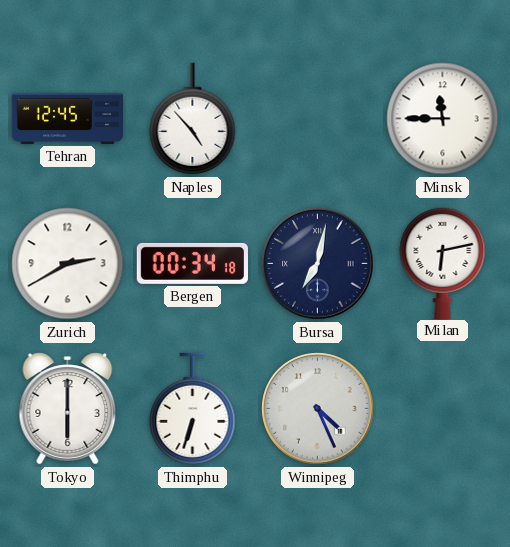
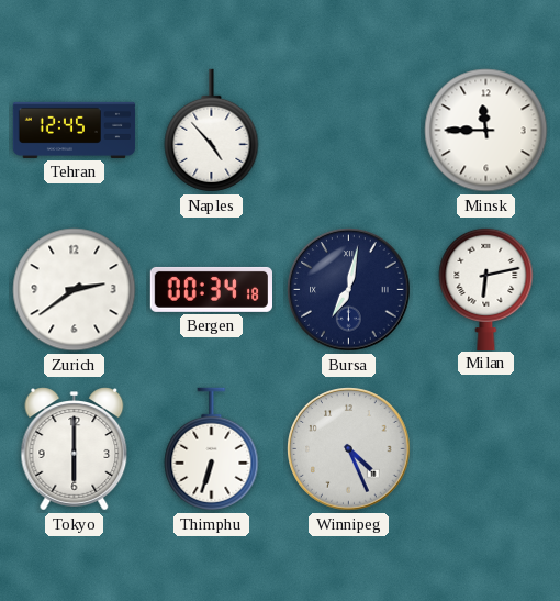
Zurich: 2:40 -> 2:39 (75, 290)
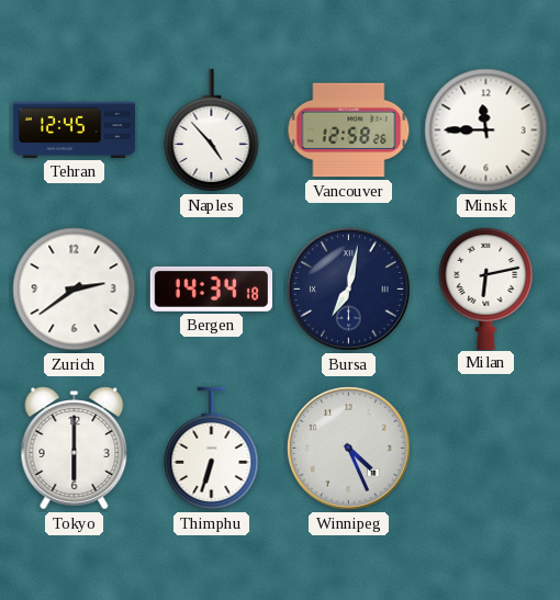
Vancouver: none -> 12:58 (349, 131)
Bergen: 00:34 -> 14:34 (211, 288)
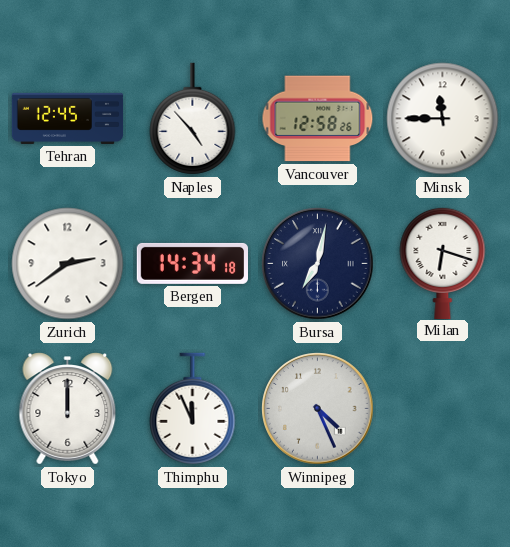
Milan: 6:13 -> 6:18 (443, 262)
Tokyo: 6:00 -> 12:00 (68, 409)
Thimphu: 6:33 -> 11:56 (193, 409)
